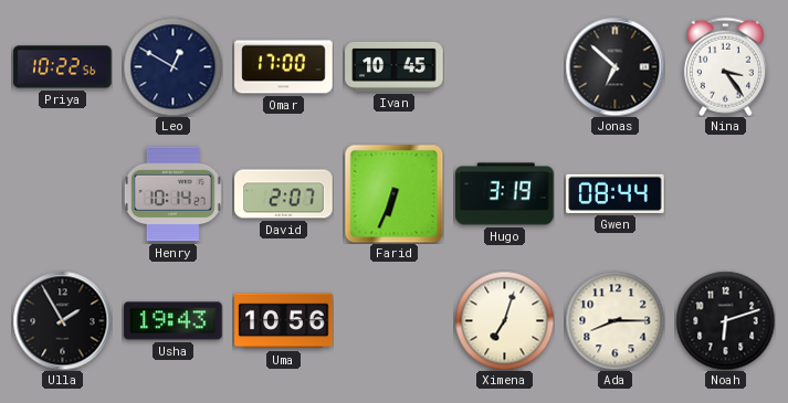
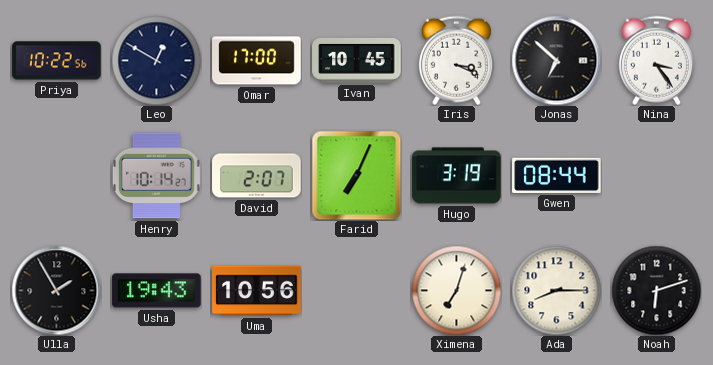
Iris: none -> 3:19 (456, 60)
Farid: 6:34 -> 7:04 (356, 175)
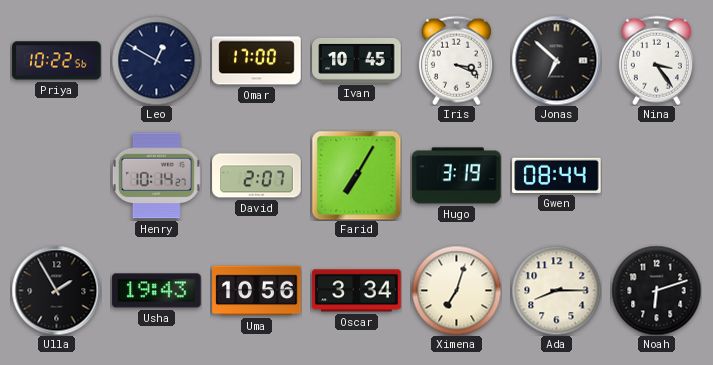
Farid: 7:04 -> 7:05 (356, 175)
Oscar: none -> 3:34 (357, 291)
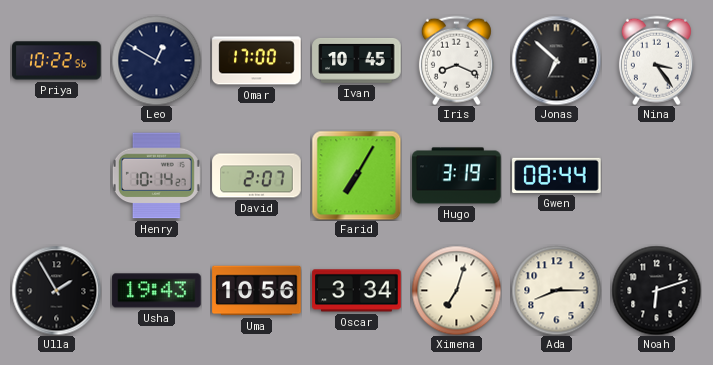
Iris: 3:19 -> 8:19 (456, 60)
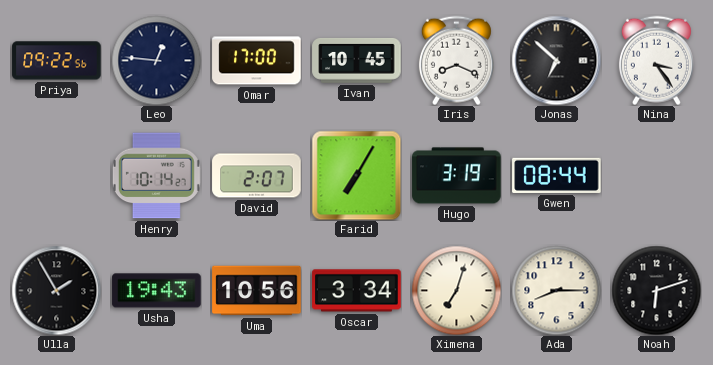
Priya: 10:22 -> 09:22 (57, 61)
Leo: 12:50 -> 12:46 (156, 60)
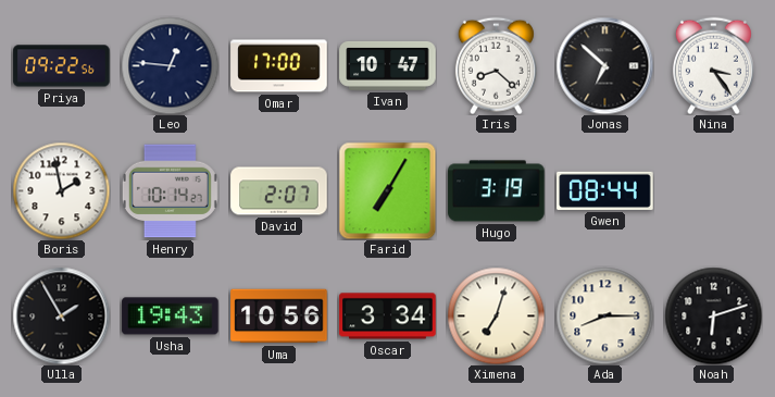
Ivan: 10:45 -> 10:47 (388, 65)
Iris: 8:19 -> 8:22 (496, 65)
Boris: none -> 1:58 (61, 190)
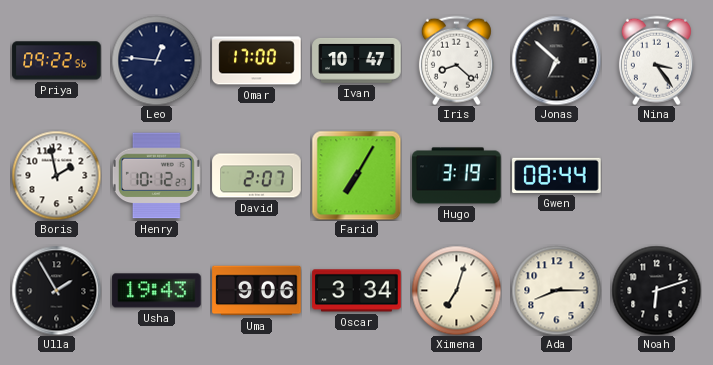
Henry: 10:14 -> 10:12 (156, 176)
Uma: 10:56 -> 9:06 (257, 291)
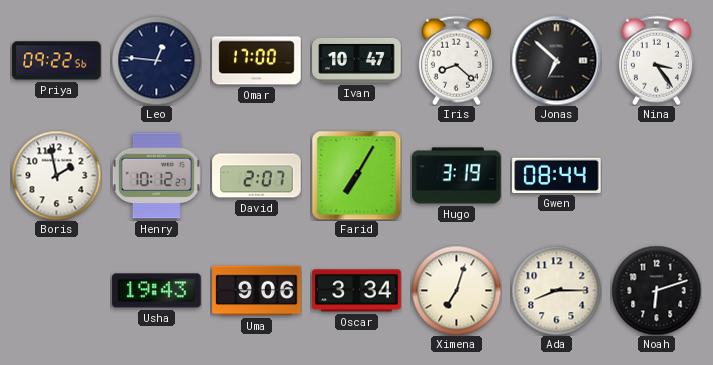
Ulla: 1:55 -> none (56, 290)
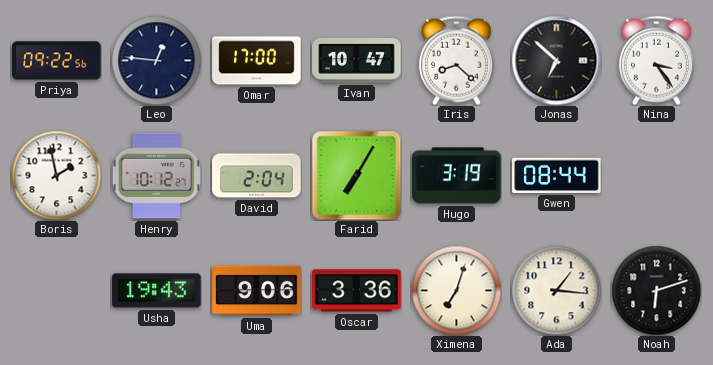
David: 2:07 -> 2:04 (257, 176)
Oscar: 3:34 -> 3:36 (357, 291)
Ada: 8:15 -> 1:16 (556, 290)
